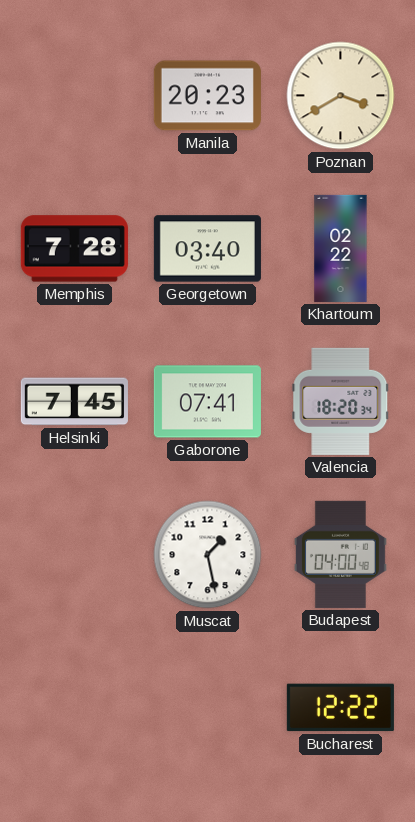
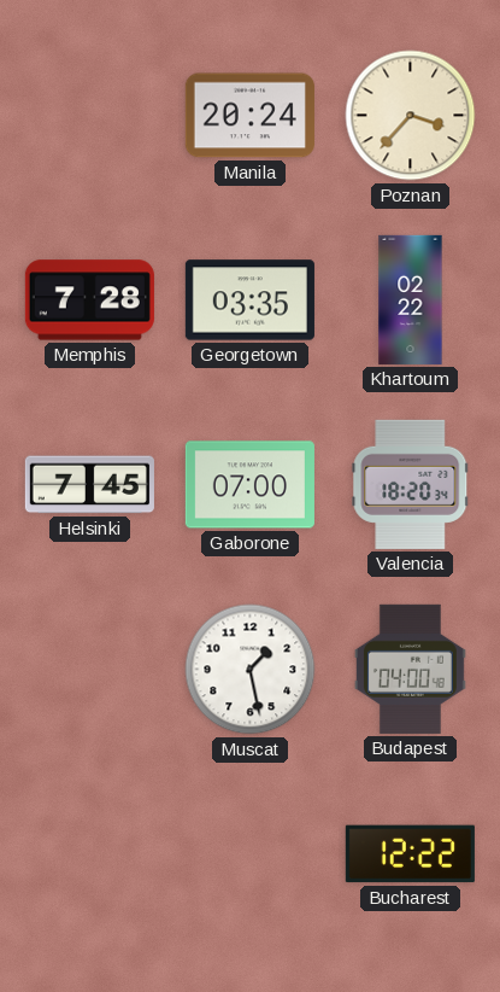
Manila: 20:23 -> 20:24 (249, 116)
Poznan: 3:40 -> 3:37 (411, 116)
Georgetown: 03:40 -> 03:35 (249, 300)
Gaborone: 07:41 -> 07:00 (249, 485)
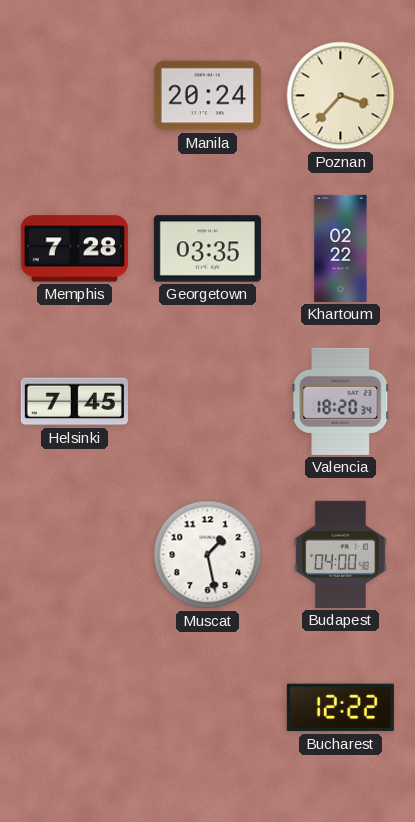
Gaborone: 07:00 -> none (249, 485)
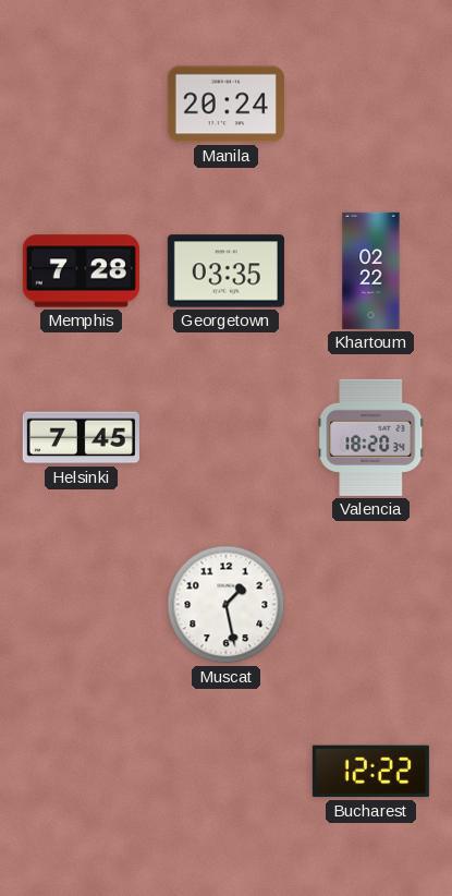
Poznan: 3:37 -> none (341, 96)
Budapest: 04:00 -> none (340, 554)
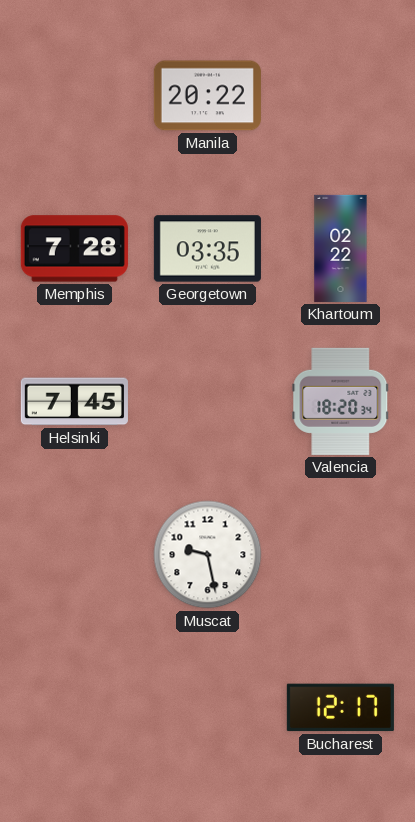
Manila: 20:24 -> 20:22 (207, 96)
Muscat: 1:28 -> 9:28 (208, 555)
Bucharest: 12:22 -> 12:17 (340, 708)
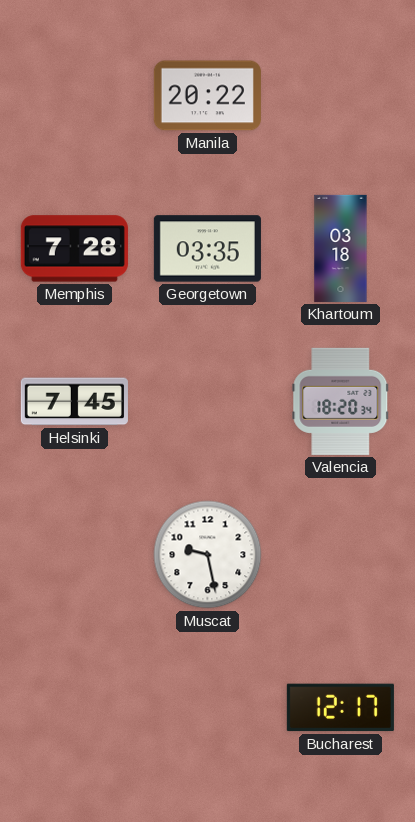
Khartoum: 02:22 -> 03:18 (341, 248)
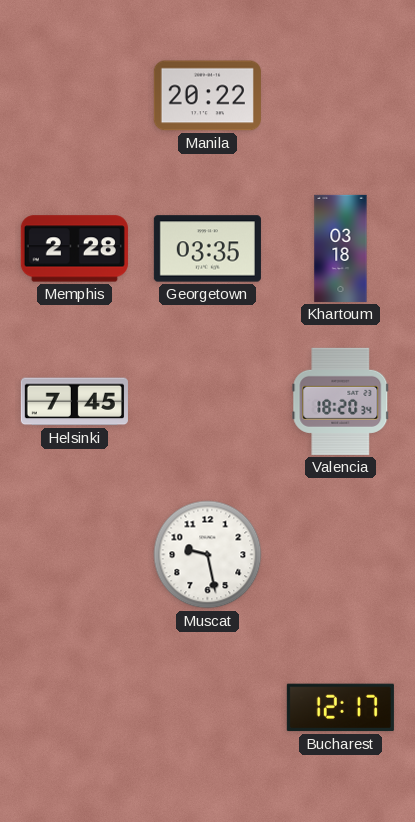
Memphis: 7:28 -> 2:28 (74, 249)
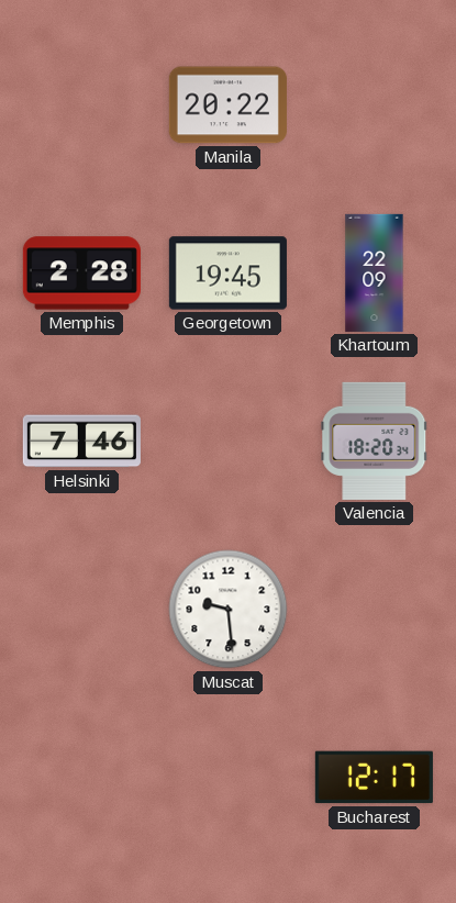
Georgetown: 03:35 -> 19:45 (227, 274)
Khartoum: 03:18 -> 22:09 (375, 272)
Helsinki: 7:45 -> 7:46 (81, 442)
Muscat: 9:28 -> 9:29 (229, 610)
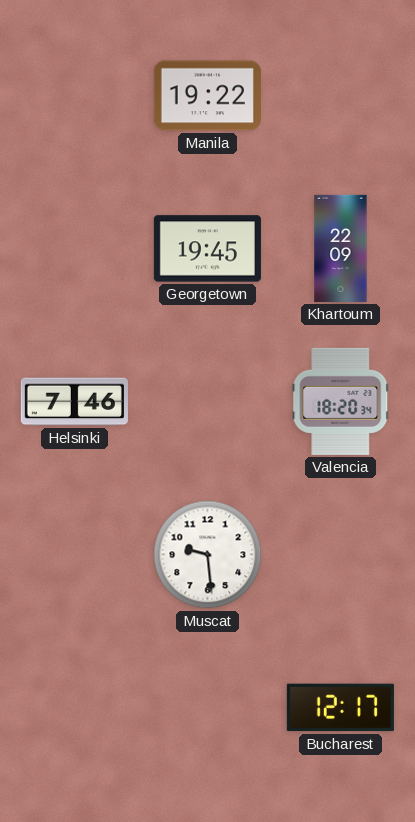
Manila: 20:22 -> 19:22 (207, 96)
Memphis: 2:28 -> none (81, 274)
